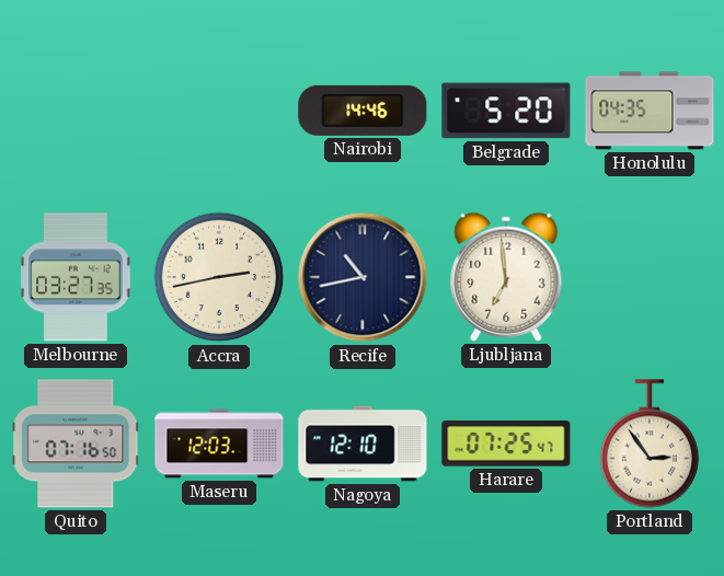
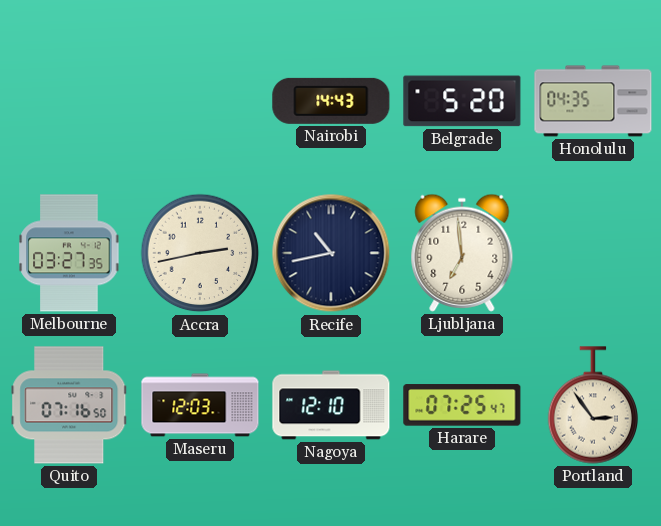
Nairobi: 14:46 -> 14:43 (331, 101)
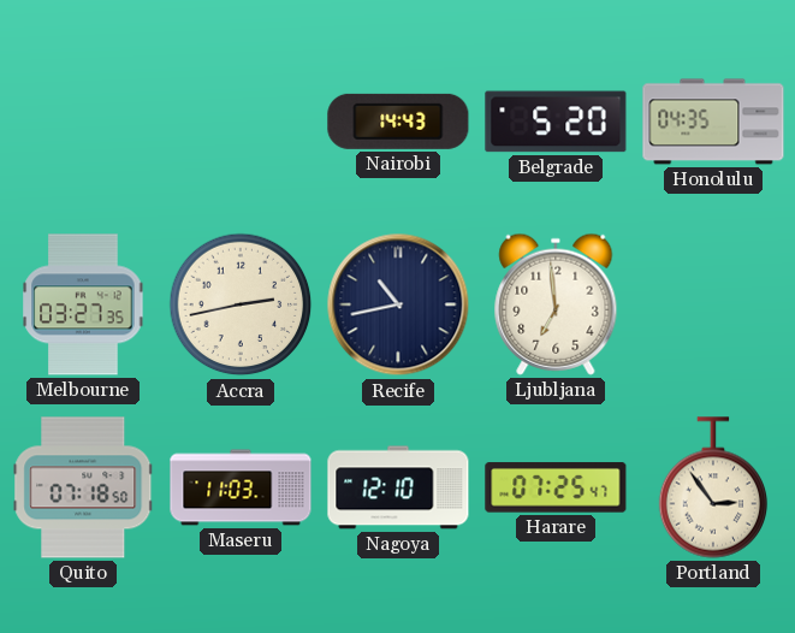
Quito: 07:16 -> 07:18 (83, 487)
Maseru: 12:03 -> 11:03 (241, 487)
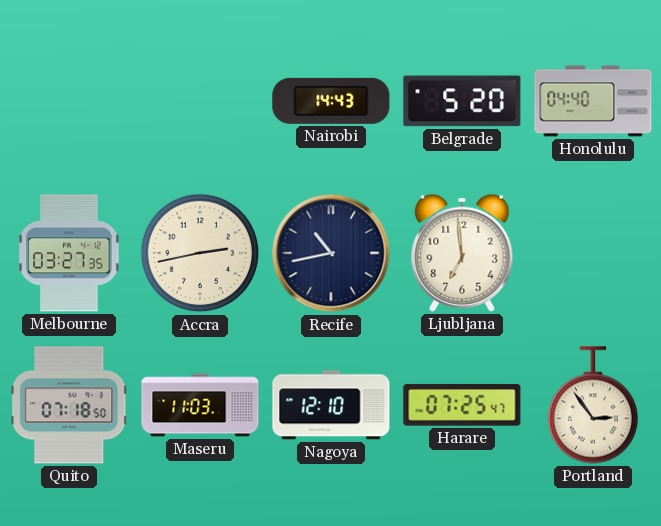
Honolulu: 04:35 -> 04:40 (593, 101)
